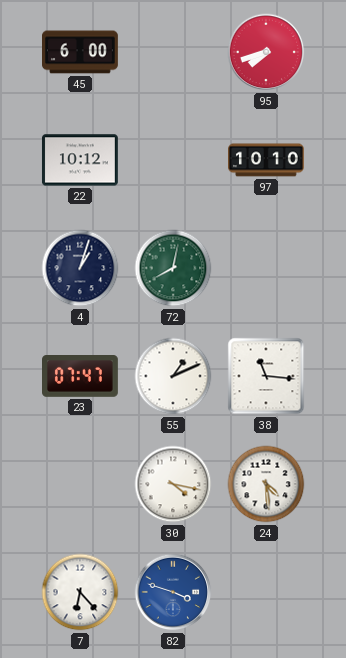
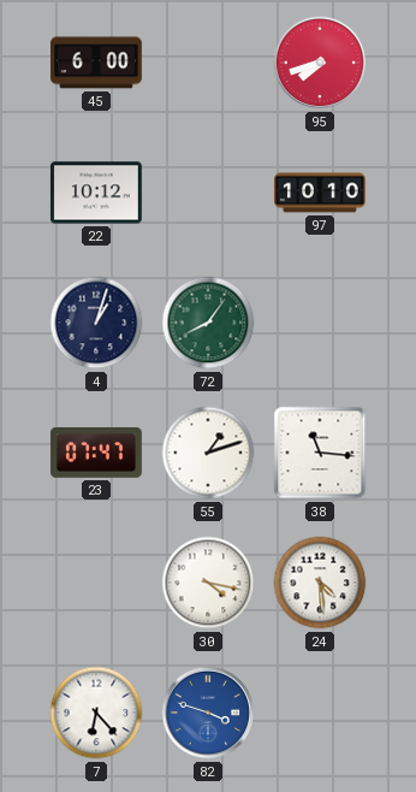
72: 8:02 -> 8:06 (208, 323)
55: 1:11 -> 1:12 (208, 453)
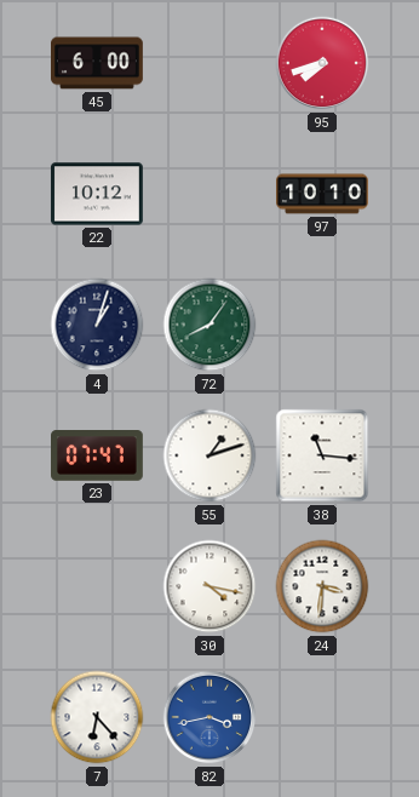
24: 4:29 -> 3:31 (322, 586)
82: 3:48 -> 3:43 (209, 717)
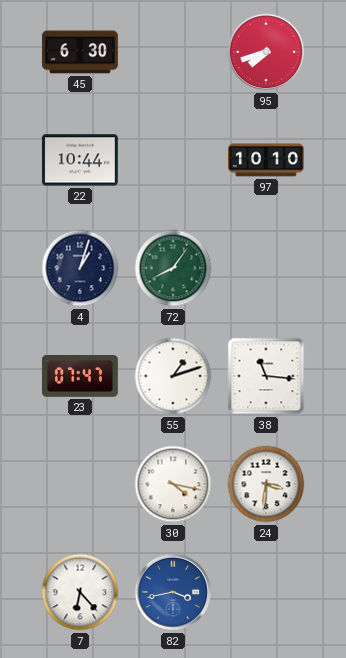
45: 6:00 -> 6:30 (81, 52)
22: 10:12 -> 10:44 (80, 160)
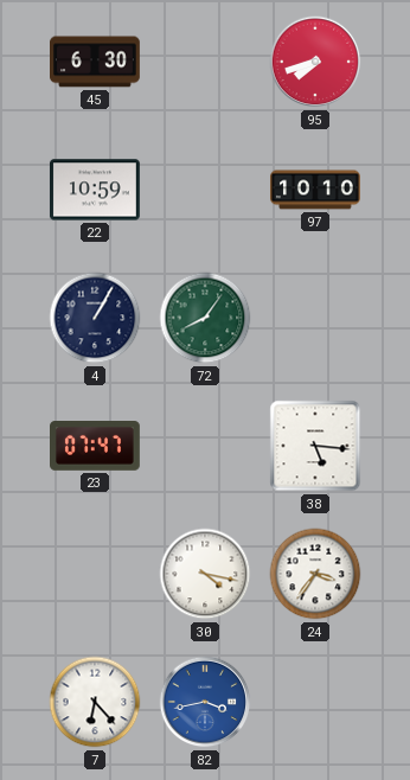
22: 10:44 -> 10:59 (95, 190)
4: 1:03 -> 1:05 (95, 318)
55: 1:12 -> none (173, 376)
38: 11:16 -> 5:16 (315, 446)
24: 3:31 -> 3:36 (315, 574)
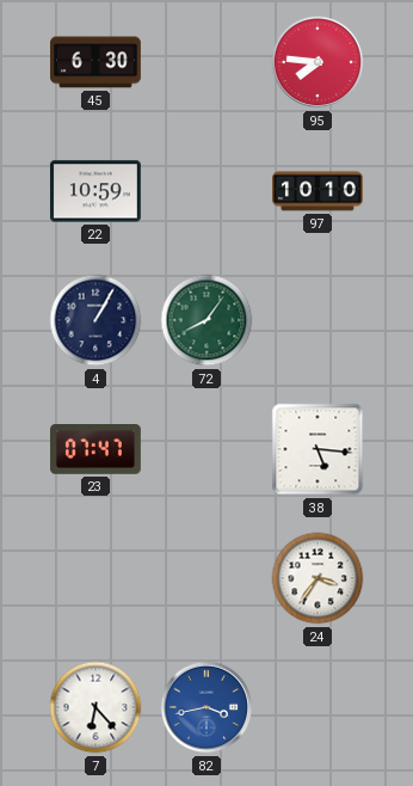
95: 7:42 -> 7:46 (318, 62)
30: 4:17 -> none (205, 574)
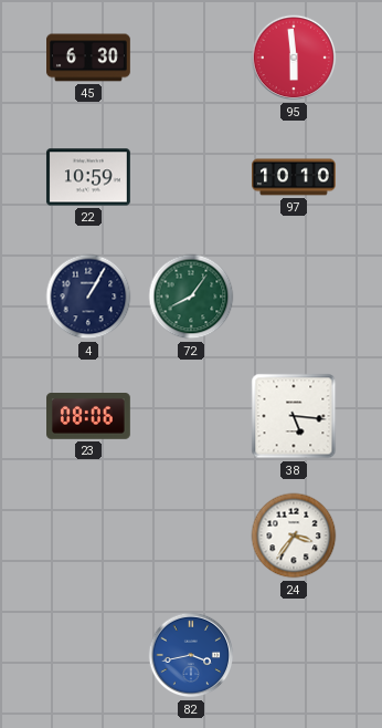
95: 7:46 -> 5:59 (294, 58)
23: 07:47 -> 08:06 (89, 417)
7: 6:23 -> none (95, 707)
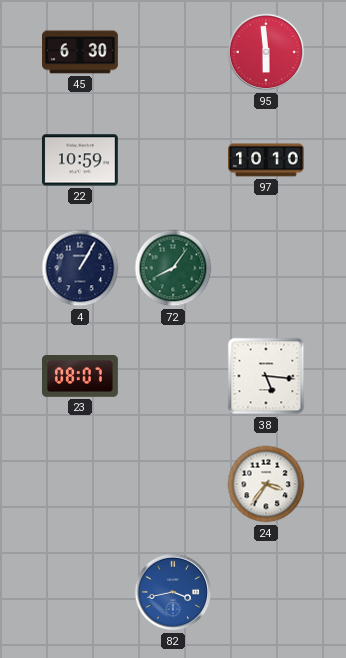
23: 08:06 -> 08:07 (81, 377)
